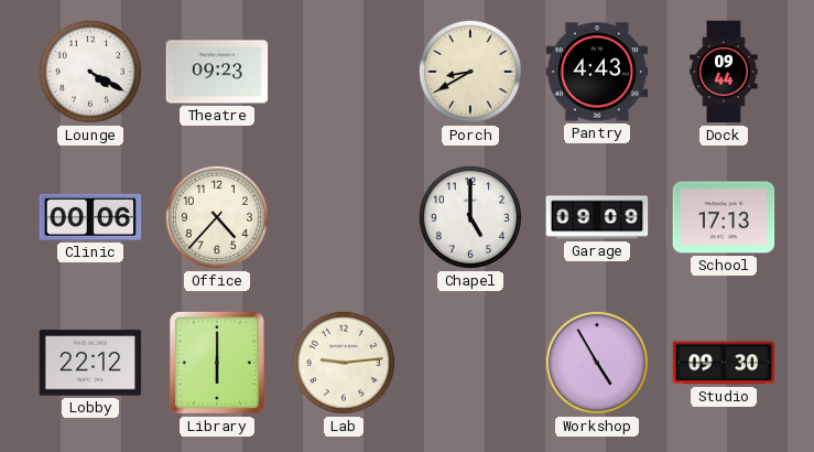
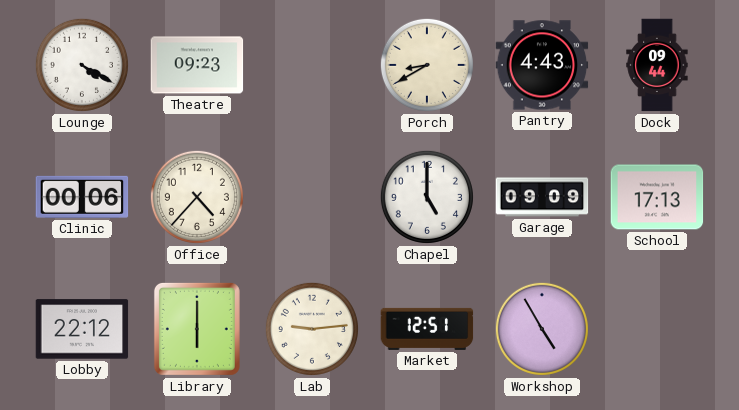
Market: none -> 12:51 (427, 329)
Studio: 09:30 -> none (724, 363)
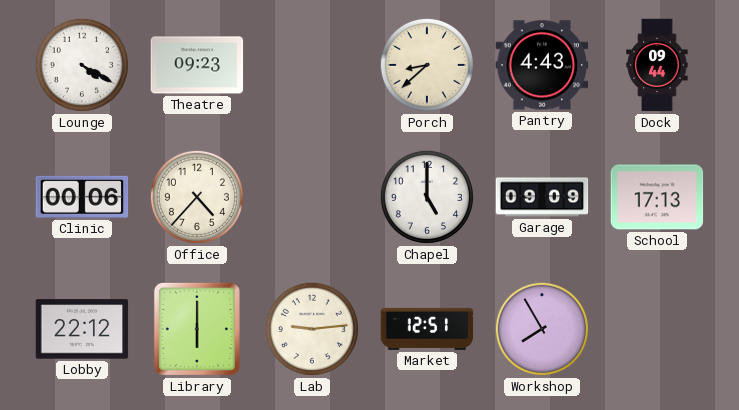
Porch: 8:40 -> 8:38 (427, 65)
Workshop: 4:55 -> 7:55 (542, 329)
